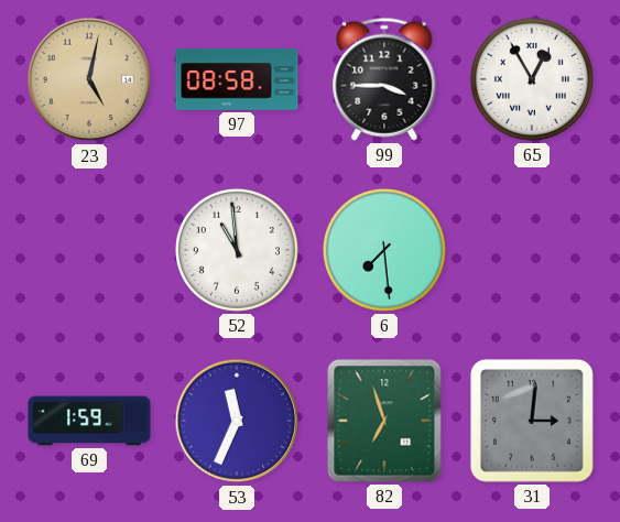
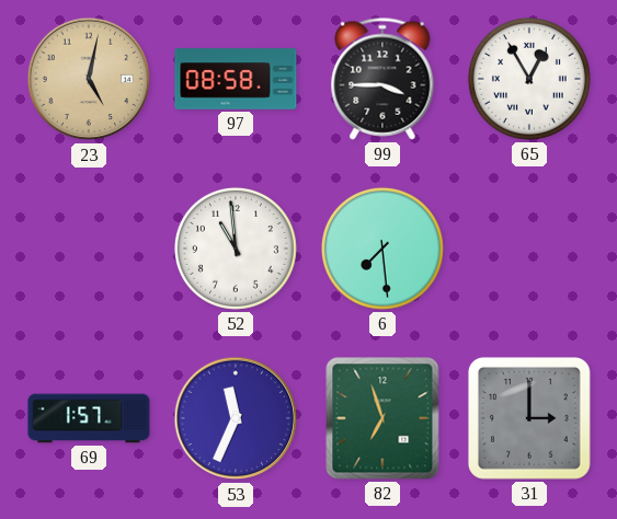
69: 1:59 -> 1:57 (89, 418)
31: 3:01 -> 3:00 (529, 418)
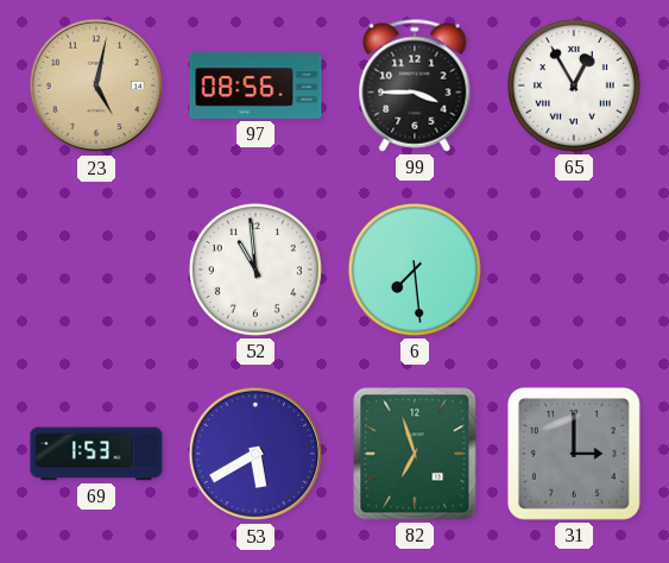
97: 08:58 -> 08:56 (255, 86)
69: 1:57 -> 1:53 (96, 454)
53: 11:34 -> 5:40 (255, 454)
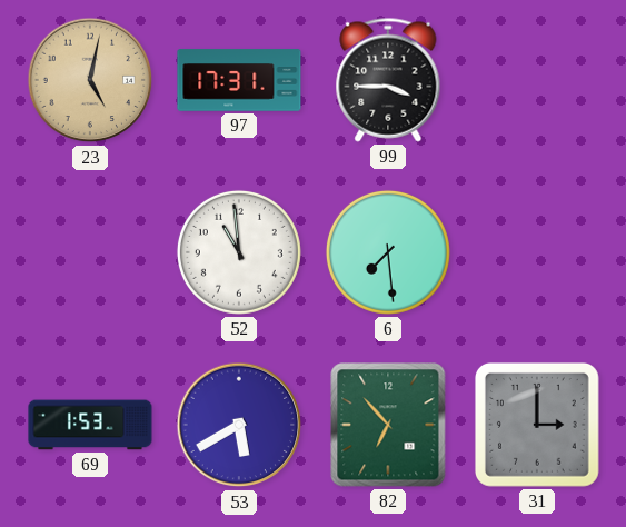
97: 08:56 -> 17:31 (239, 80)
65: 12:55 -> none (574, 86)
82: 6:57 -> 6:53 (388, 425)
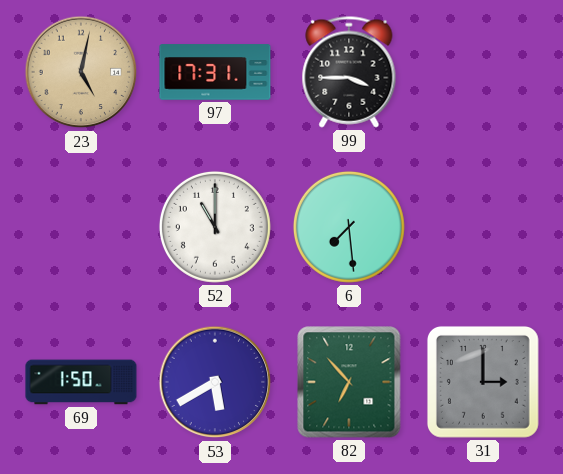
52: 10:59 -> 11:00 (215, 227)
69: 1:53 -> 1:50 (81, 382)
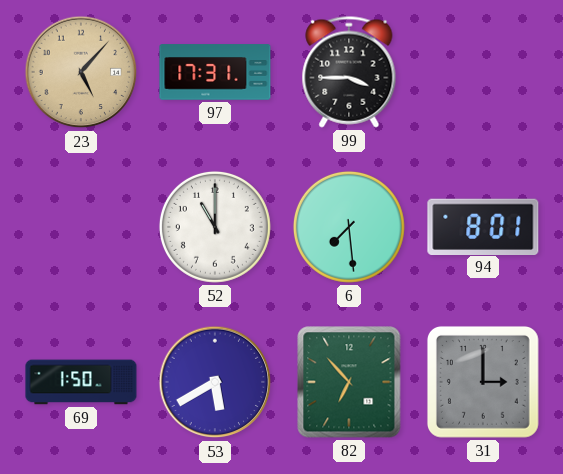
23: 5:02 -> 5:07 (81, 72)
94: none -> 8:01 (483, 226)
